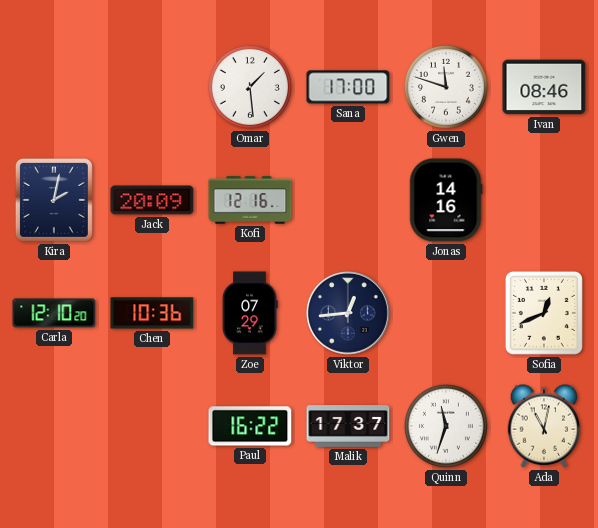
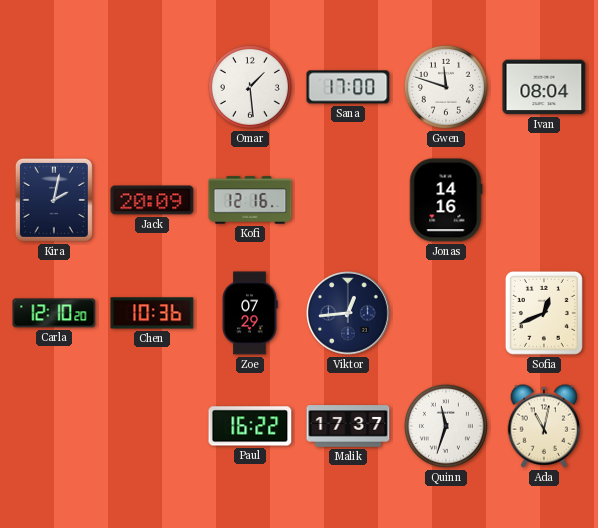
Ivan: 08:46 -> 08:04 (544, 87)
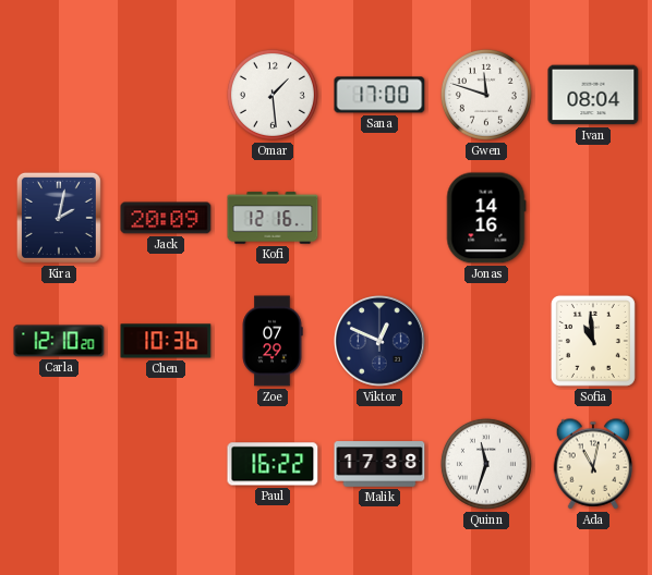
Viktor: 12:44 -> 12:49 (381, 342)
Sofia: 12:41 -> 10:59 (593, 341)
Malik: 17:37 -> 17:38 (379, 464)
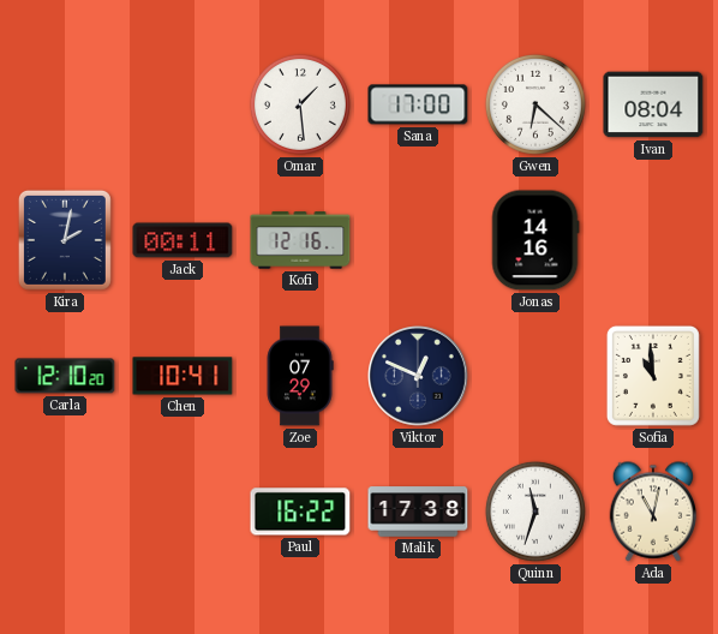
Gwen: 11:48 -> 6:22 (535, 104)
Jack: 20:09 -> 00:11 (183, 240)
Chen: 10:36 -> 10:41 (183, 376)
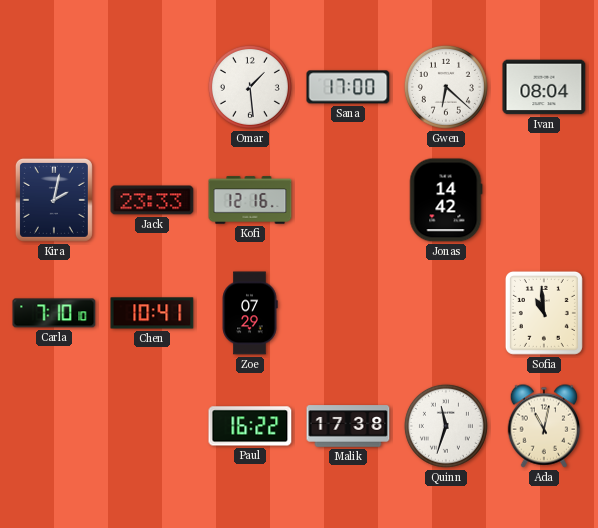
Jack: 00:11 -> 23:33 (152, 200)
Jonas: 14:16 -> 14:42 (446, 200)
Carla: 12:10 -> 7:10 (54, 313)
Viktor: 12:49 -> none (419, 377)
